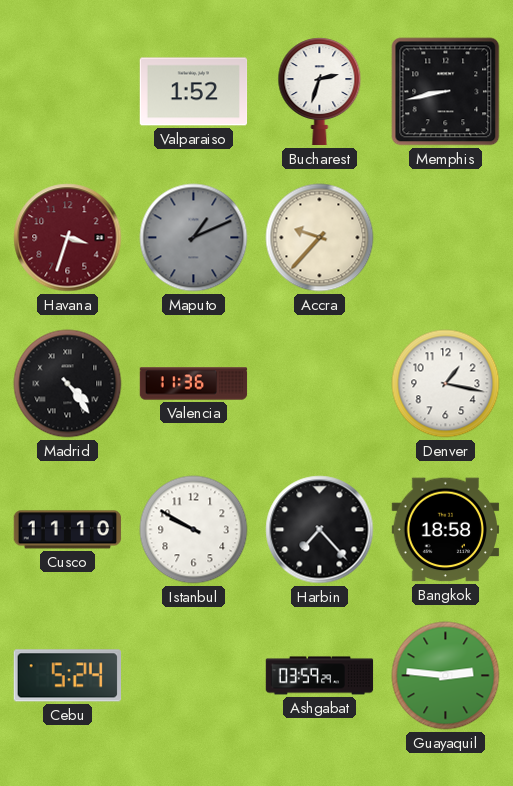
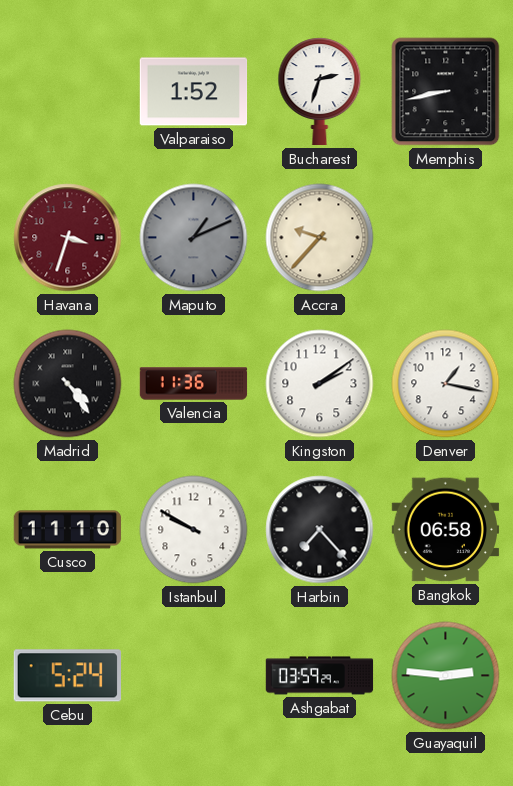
Kingston: none -> 2:09 (320, 384)
Bangkok: 18:58 -> 06:58 (446, 530)
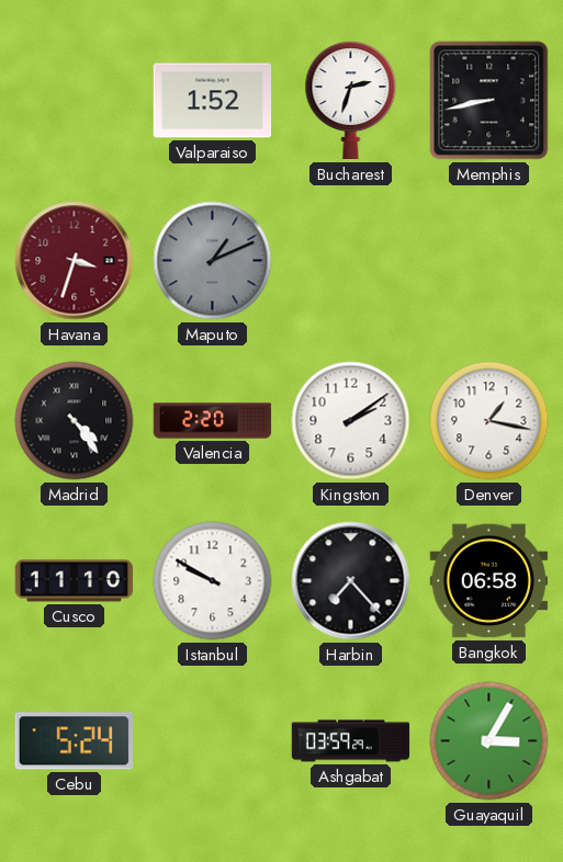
Accra: 9:37 -> none (320, 238)
Valencia: 11:36 -> 2:20 (213, 421)
Guayaquil: 2:46 -> 3:05 (489, 741)
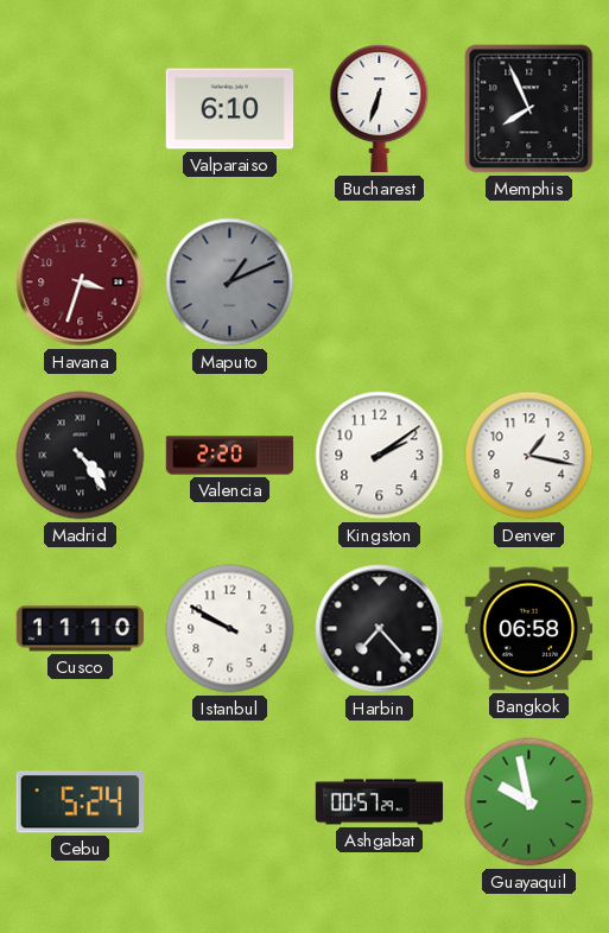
Valparaiso: 1:52 -> 6:10 (230, 109)
Bucharest: 2:33 -> 6:33 (380, 109)
Memphis: 8:43 -> 7:56 (529, 109)
Ashgabat: 03:59 -> 00:57 (380, 802)
Guayaquil: 3:05 -> 9:58 (529, 802)
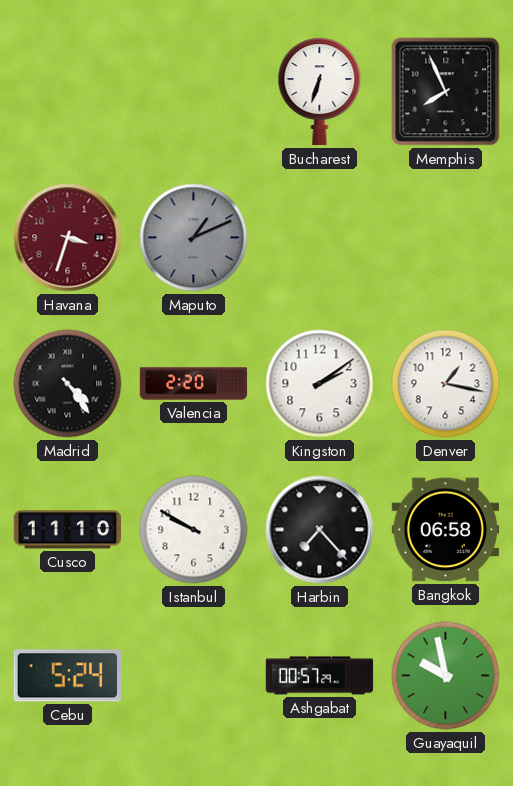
Valparaiso: 6:10 -> none (230, 109)
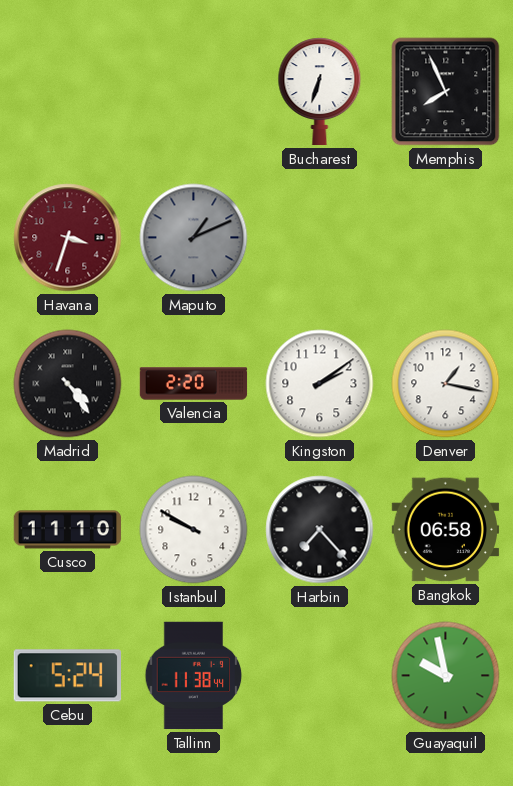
Tallinn: none -> 11:38 (194, 676)
Ashgabat: 00:57 -> none (320, 676)
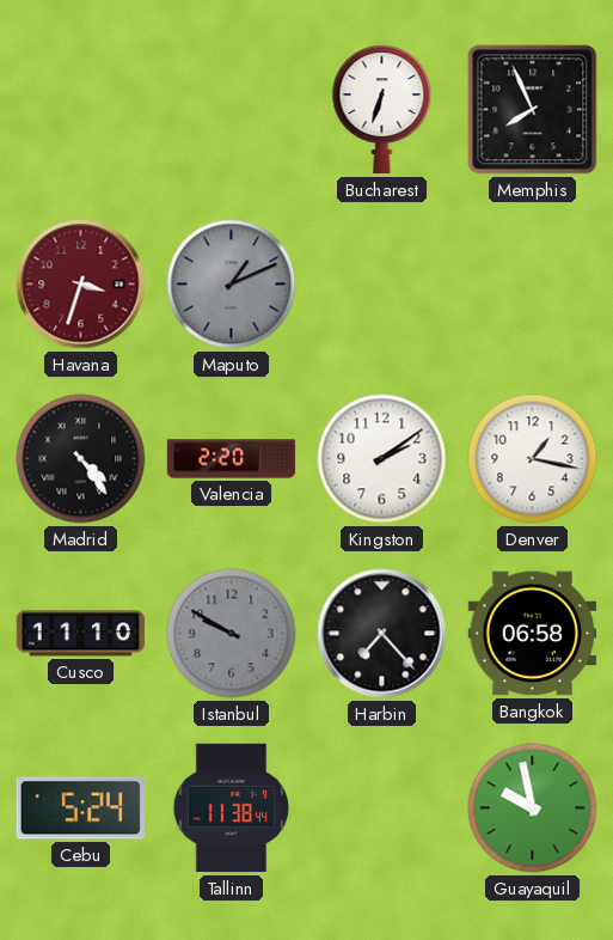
Istanbul dial: white -> grey (232, 634)
